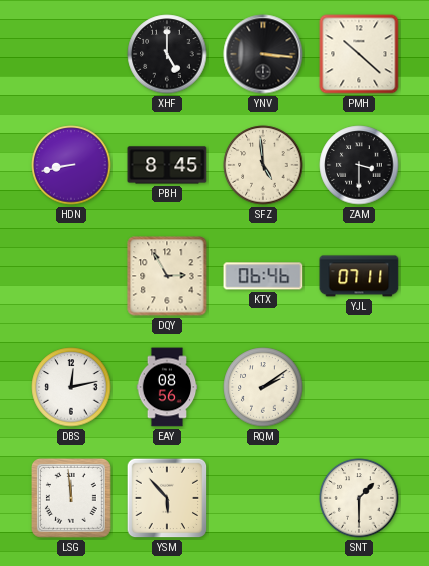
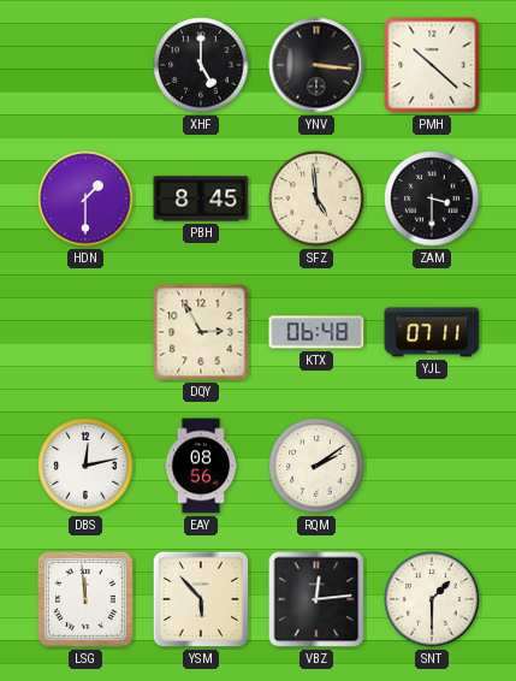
HDN: 8:43 -> 1:30 (85, 199)
KTX: 06:46 -> 06:48 (316, 332)
VBZ: none -> 12:14 (316, 599)
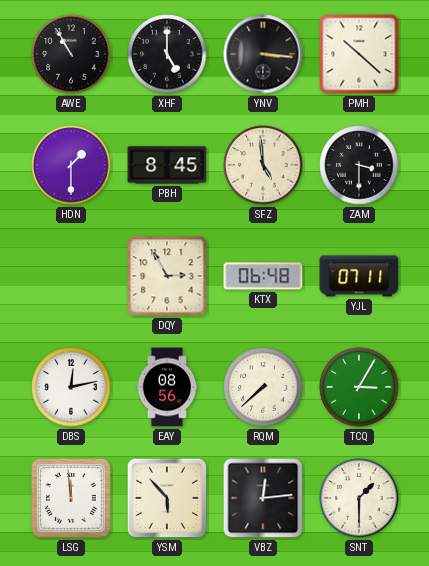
AWE: none -> 10:55 (71, 54)
RQM: 2:09 -> 7:38 (263, 387)
TCQ: none -> 3:05 (359, 387)
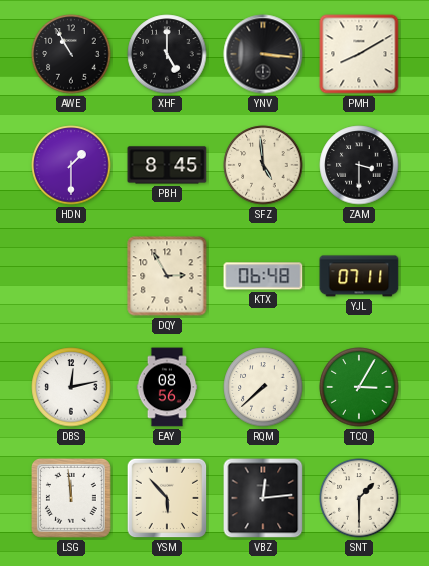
PMH: 10:22 -> 8:10 (359, 54)
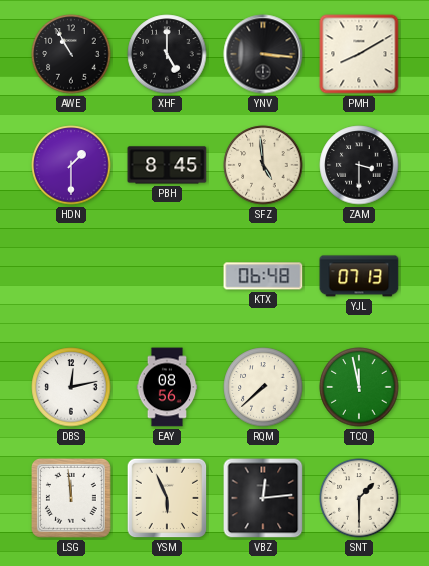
DQY: 2:55 -> none (167, 276)
YJL: 07:11 -> 07:13 (359, 276)
TCQ: 3:05 -> 11:58 (359, 387)
YSM: 5:53 -> 5:56 (167, 498)
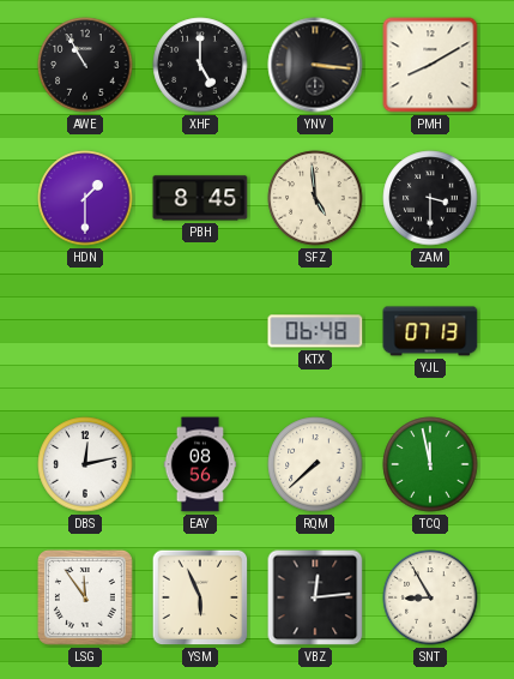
LSG: 11:59 -> 11:54 (85, 597)
SNT: 1:30 -> 8:55 (430, 597)
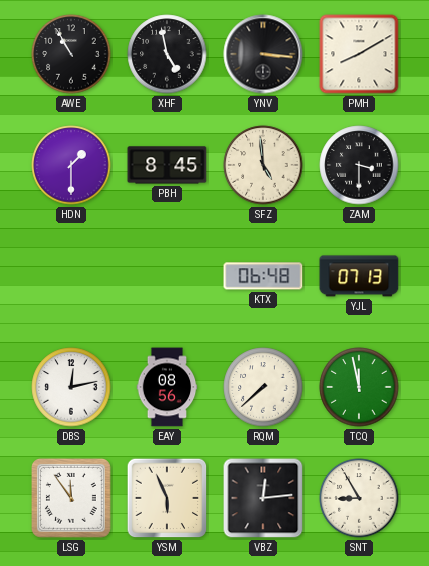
XHF: 5:00 -> 4:58 (167, 54)
